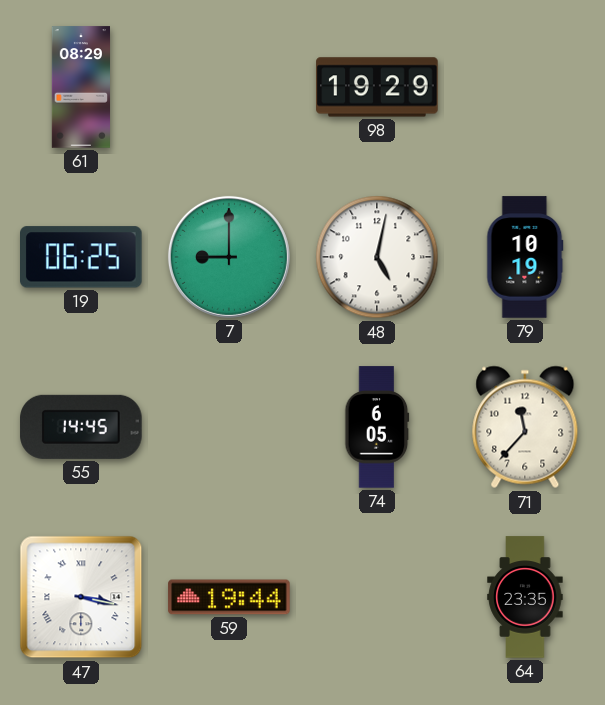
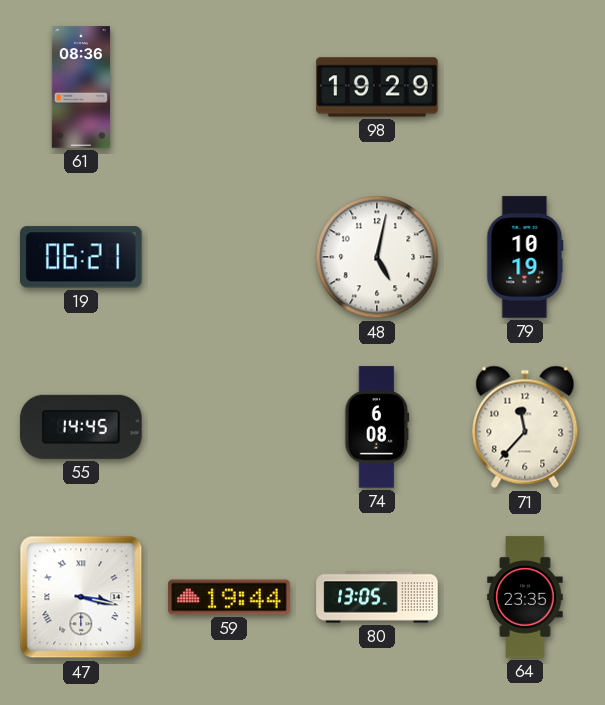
61: 08:29 -> 08:36 (80, 87)
19: 06:25 -> 06:21 (82, 257)
7: 9:00 -> none (229, 257)
74: 6:05 -> 6:08 (377, 427)
80: none -> 13:05 (377, 597)
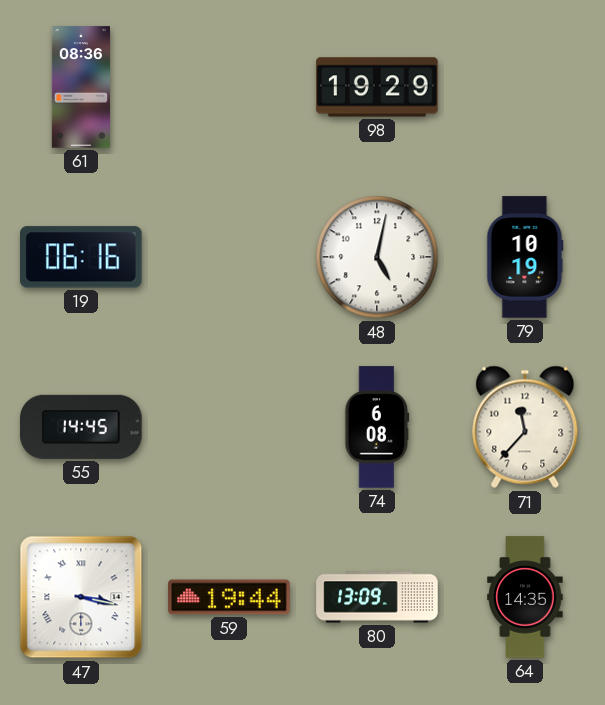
19: 06:21 -> 06:16 (82, 257)
80: 13:05 -> 13:09 (377, 597)
64: 23:35 -> 14:35 (525, 597)
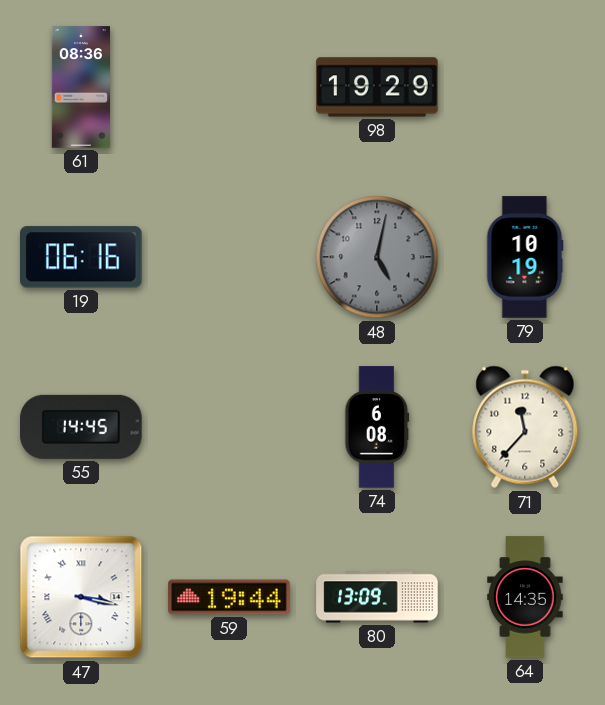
48 dial: white -> grey (377, 257)
